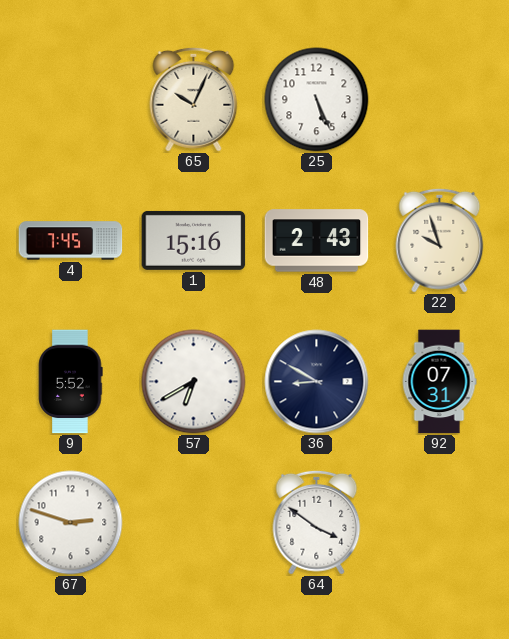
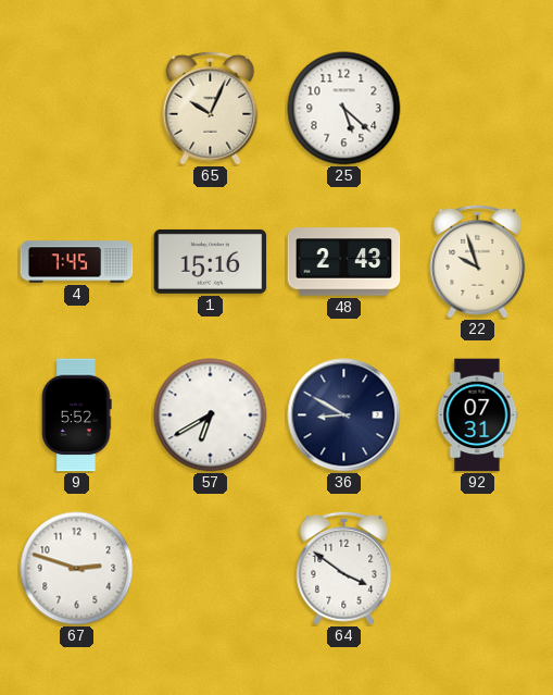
25: 5:26 -> 5:22 (344, 109)
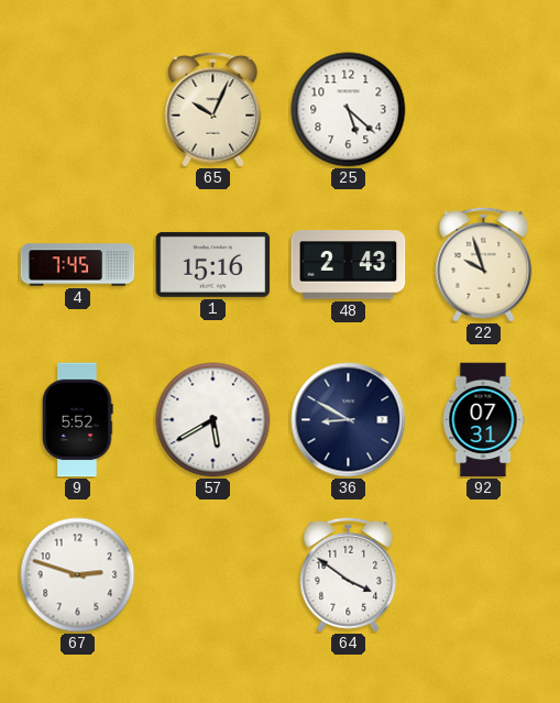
57: 6:40 -> 5:40 (213, 420)
